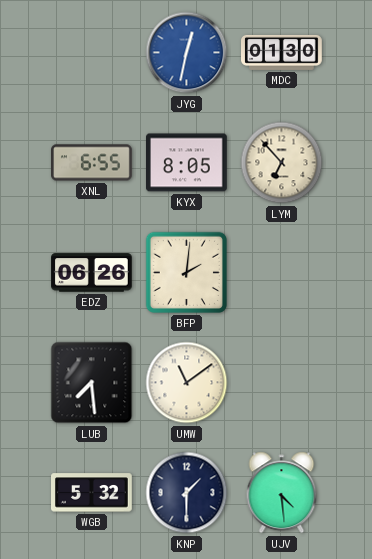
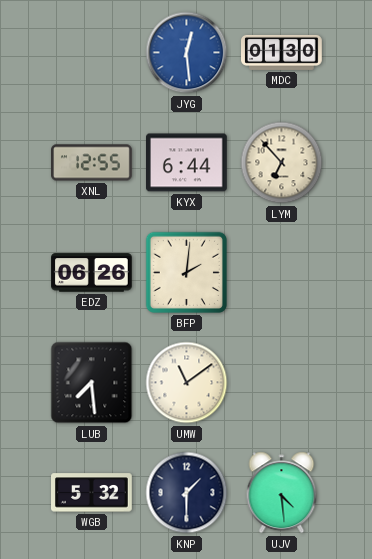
JYG: 12:32 -> 12:29 (187, 53)
XNL: 6:55 -> 12:55 (92, 163)
KYX: 8:05 -> 6:44 (187, 163)
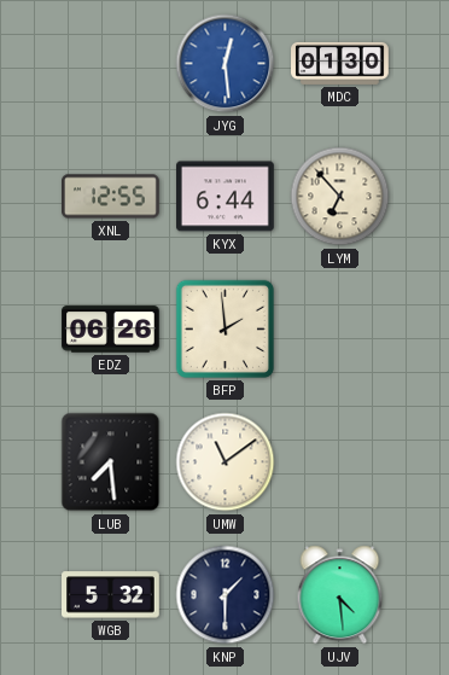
BFP: 2:01 -> 1:59 (224, 328)
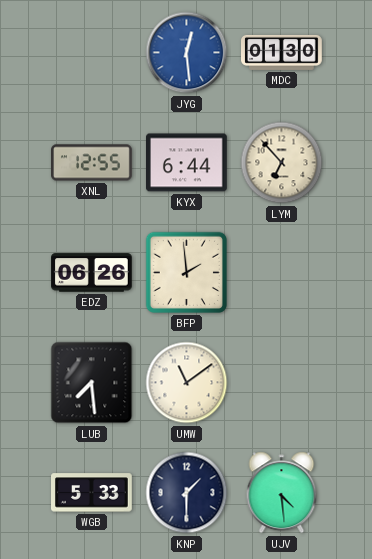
WGB: 5:32 -> 5:33 (92, 493)
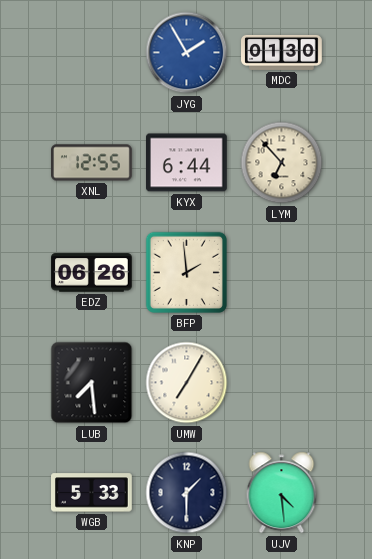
JYG: 12:29 -> 1:55 (187, 53)
UMW: 11:09 -> 7:05 (187, 383)
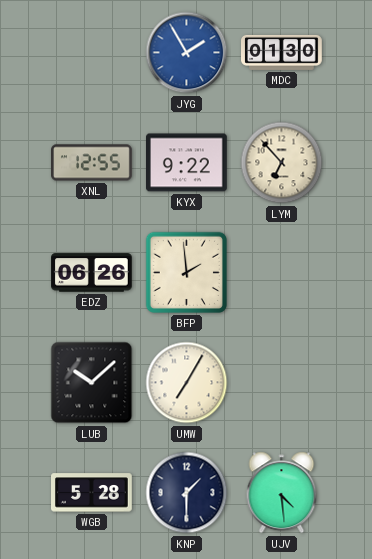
KYX: 6:44 -> 9:22 (187, 163)
LUB: 7:29 -> 10:08 (92, 383)
WGB: 5:33 -> 5:28 (92, 493)
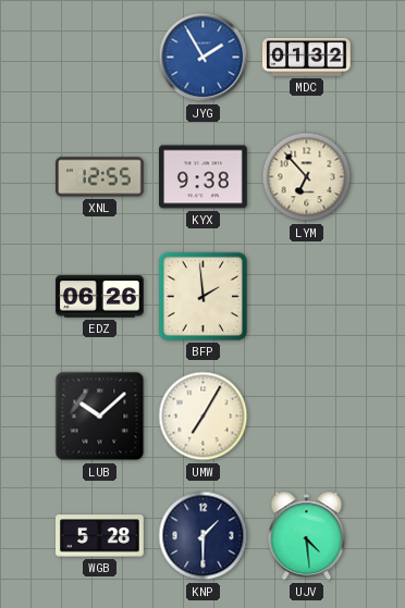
MDC: 01:30 -> 01:32 (307, 57)
KYX: 9:22 -> 9:38 (204, 177)
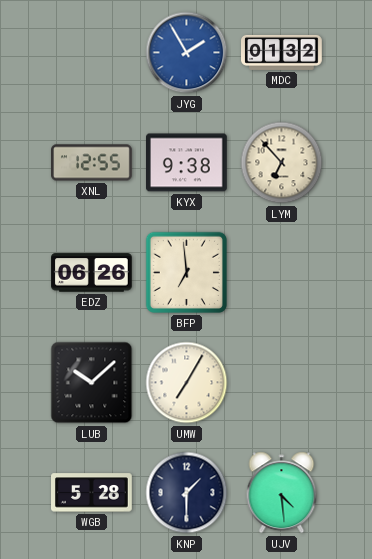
BFP: 1:59 -> 6:59 (186, 272)
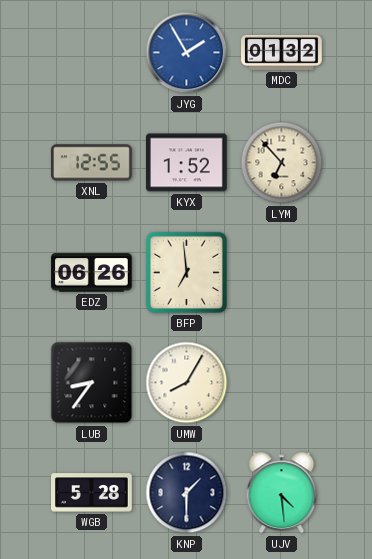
KYX: 9:38 -> 1:52 (187, 163)
LUB: 10:08 -> 8:36 (92, 383)
UMW: 7:05 -> 8:05 (187, 383)
